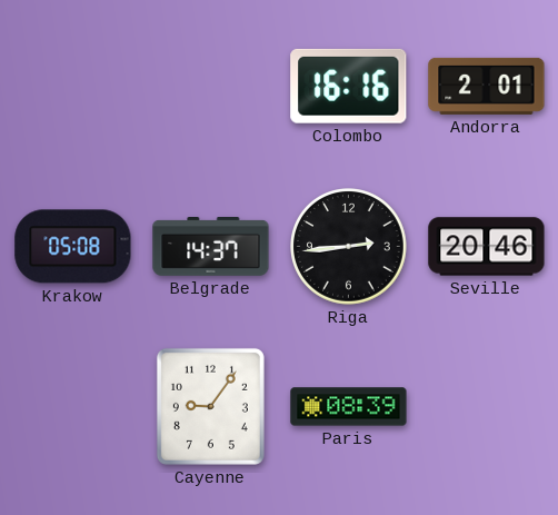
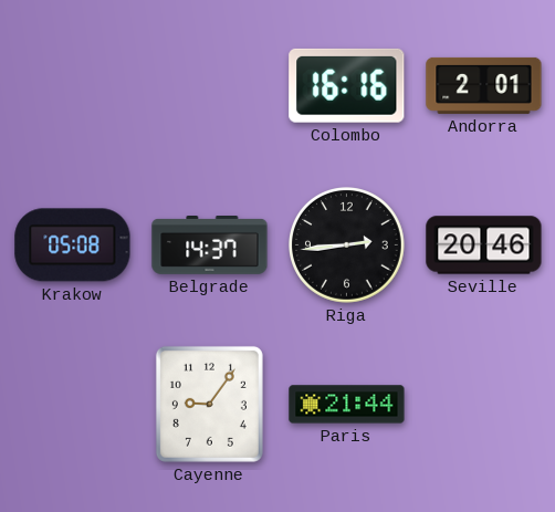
Paris: 08:39 -> 21:44 (347, 405)
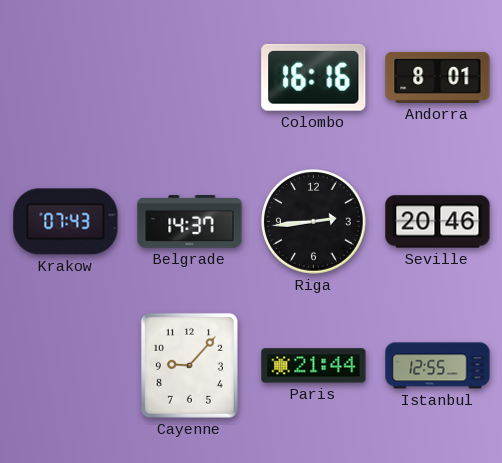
Andorra: 2:01 -> 8:01 (438, 77)
Krakow: 05:08 -> 07:43 (66, 222)
Cayenne: 9:06 -> 9:07 (189, 365)
Istanbul: none -> 12:55 (438, 366)
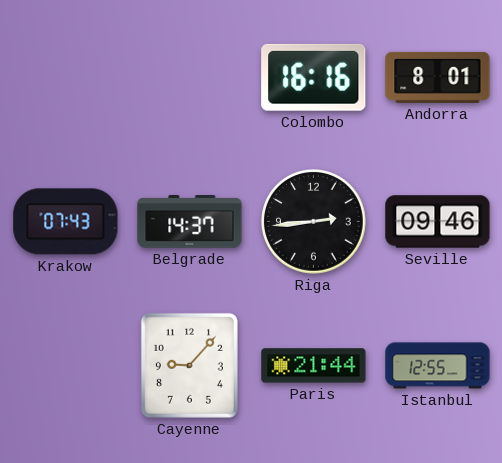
Seville: 20:46 -> 09:46 (438, 222)
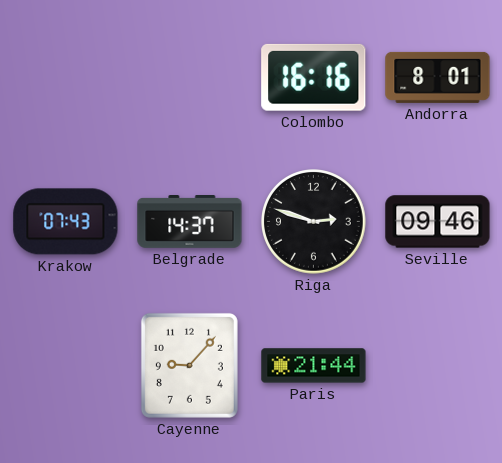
Riga: 2:44 -> 2:48 (314, 222)
Istanbul: 12:55 -> none (438, 366)
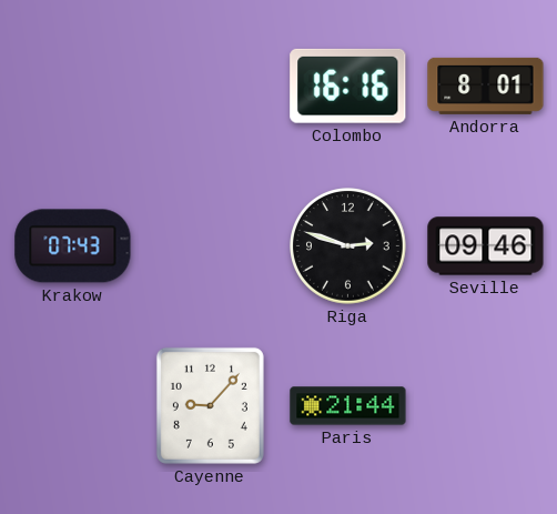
Belgrade: 14:37 -> none (190, 222)
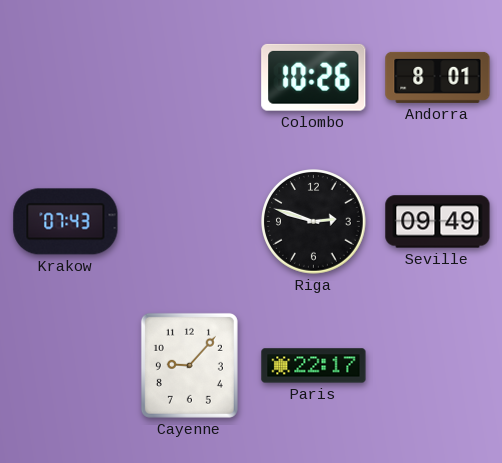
Colombo: 16:16 -> 10:26 (314, 77)
Seville: 09:46 -> 09:49 (438, 222)
Paris: 21:44 -> 22:17 (314, 366)
